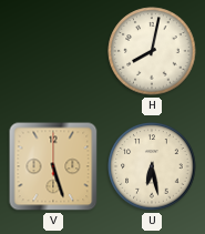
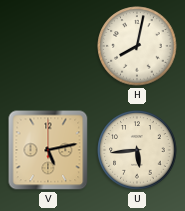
V: 5:27 -> 5:13 (48, 150)
U: 6:28 -> 5:44 (137, 150)
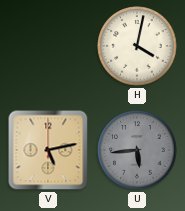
H: 8:02 -> 4:02 (137, 46)
U dial: cream -> grey (137, 150)
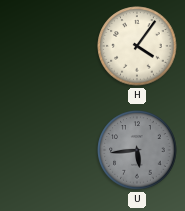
H: 4:02 -> 4:06 (137, 46)
V: 5:13 -> none (48, 150)
